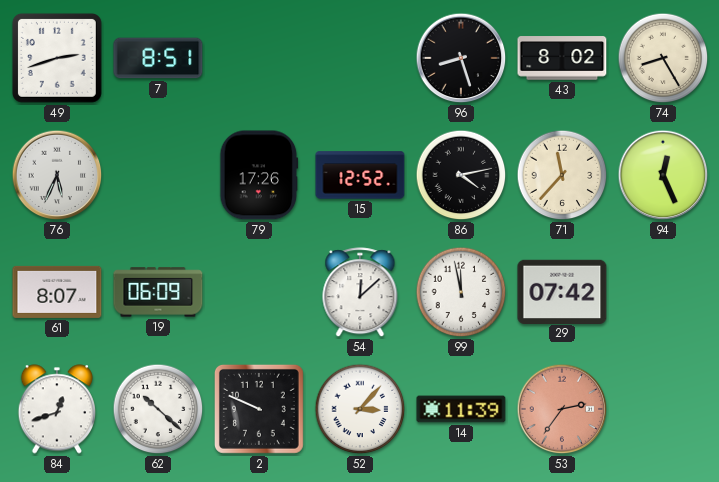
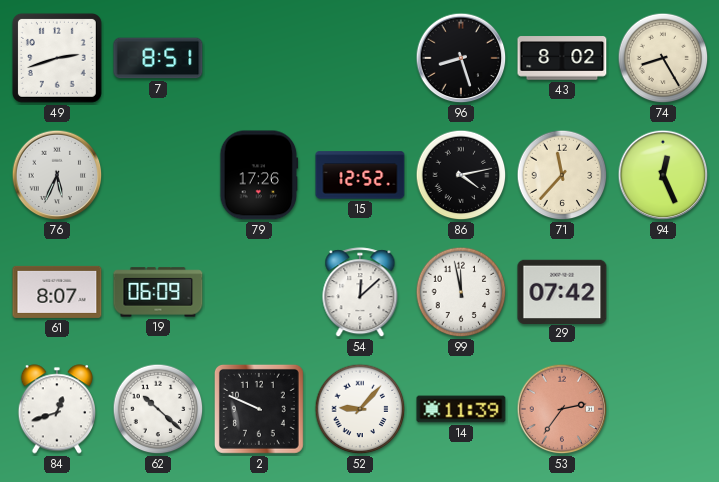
52: 3:07 -> 9:07 (360, 409)
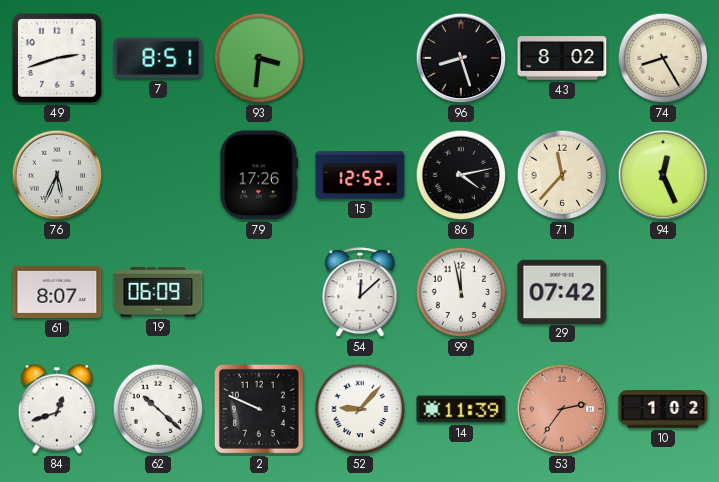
93: none -> 3:31 (259, 58)
10: none -> 1:02 (663, 409)
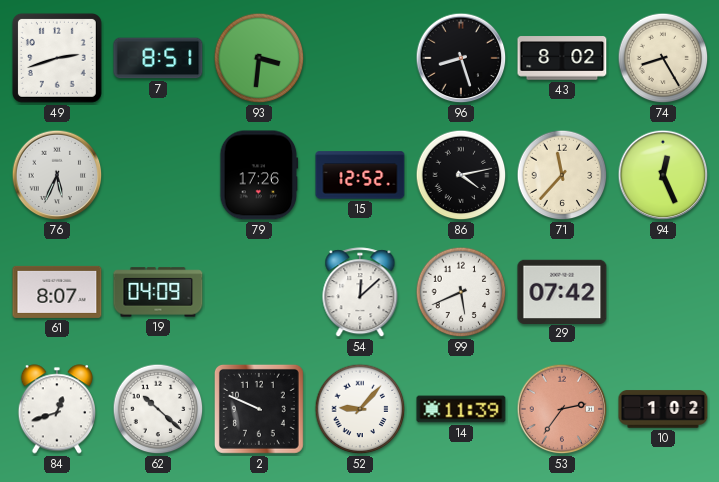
19: 06:09 -> 04:09 (158, 292)
99: 11:58 -> 5:41 (461, 292)
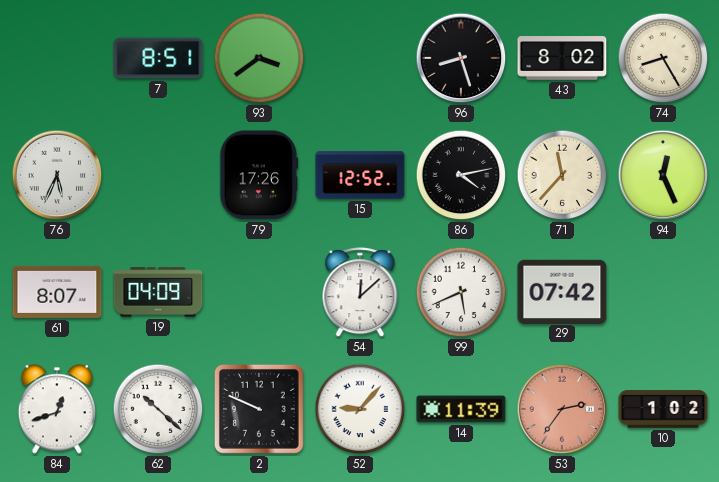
49: 2:42 -> none (57, 58)
93: 3:31 -> 3:39 (259, 58)
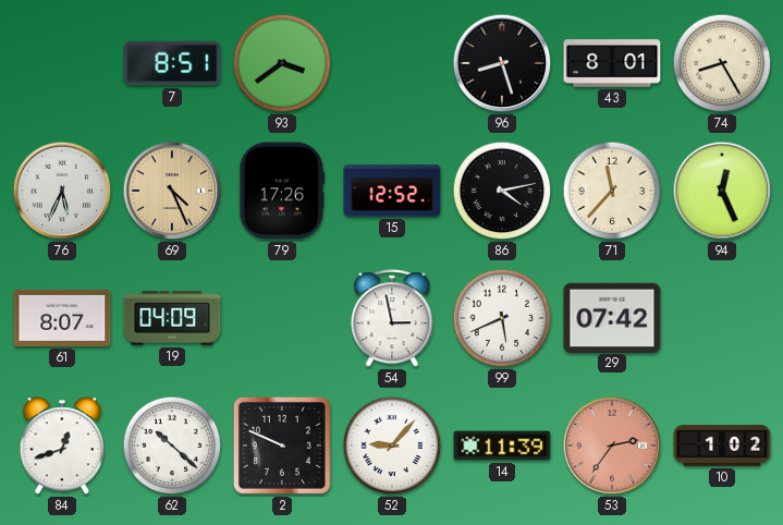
43: 8:02 -> 8:01 (612, 63)
69: none -> 4:26 (172, 191)
54: 12:08 -> 2:58 (392, 319)
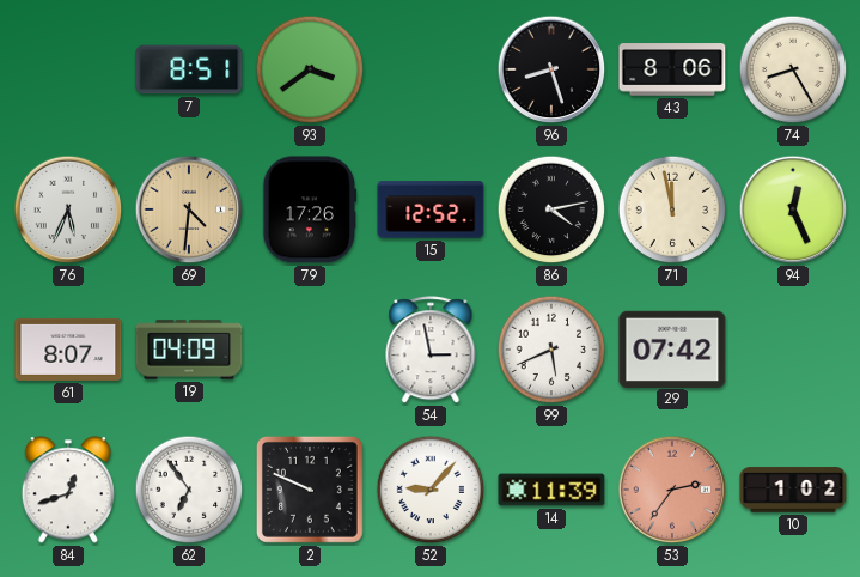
43: 8:01 -> 8:06 (672, 69)
69: 4:26 -> 4:31 (189, 209)
71: 11:37 -> 11:58 (672, 209)
62: 10:22 -> 6:54 (189, 490)
